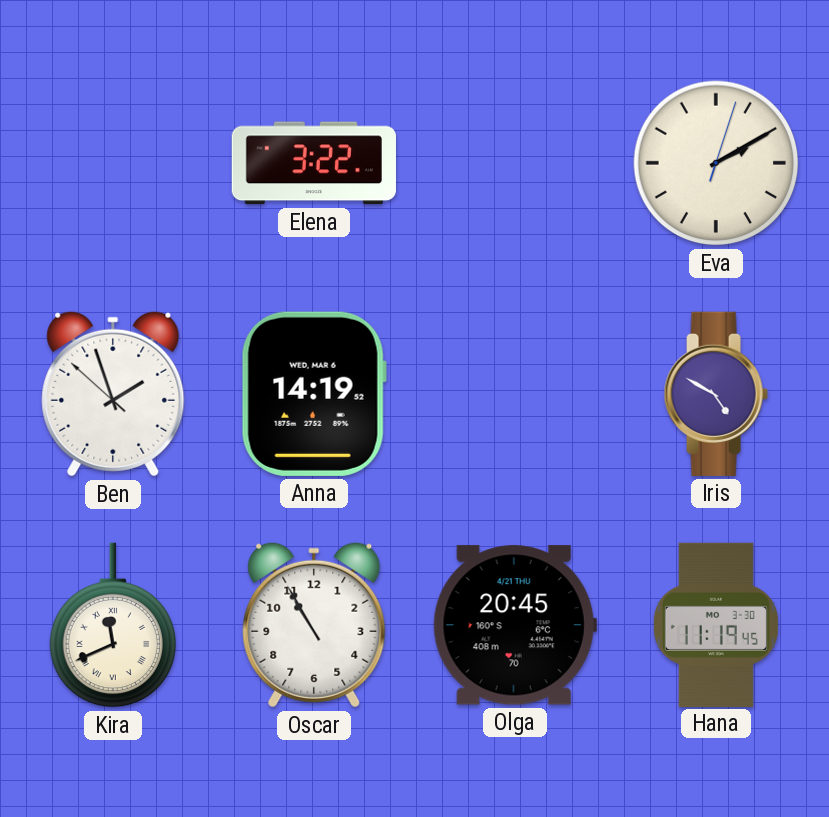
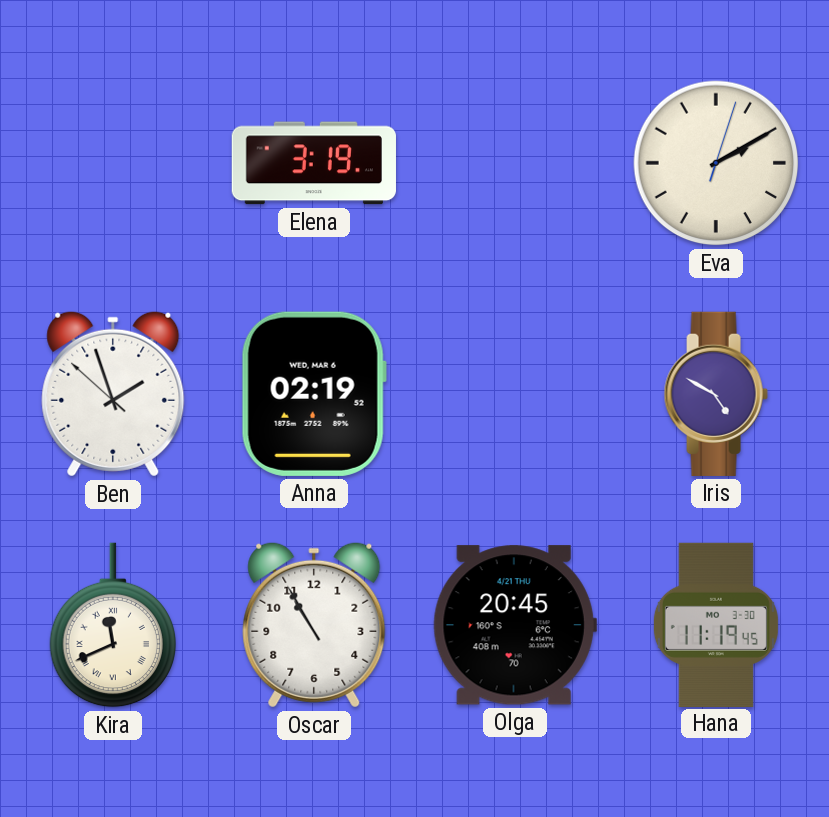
Elena: 3:22 -> 3:19 (314, 163)
Anna: 14:19 -> 02:19 (314, 394)
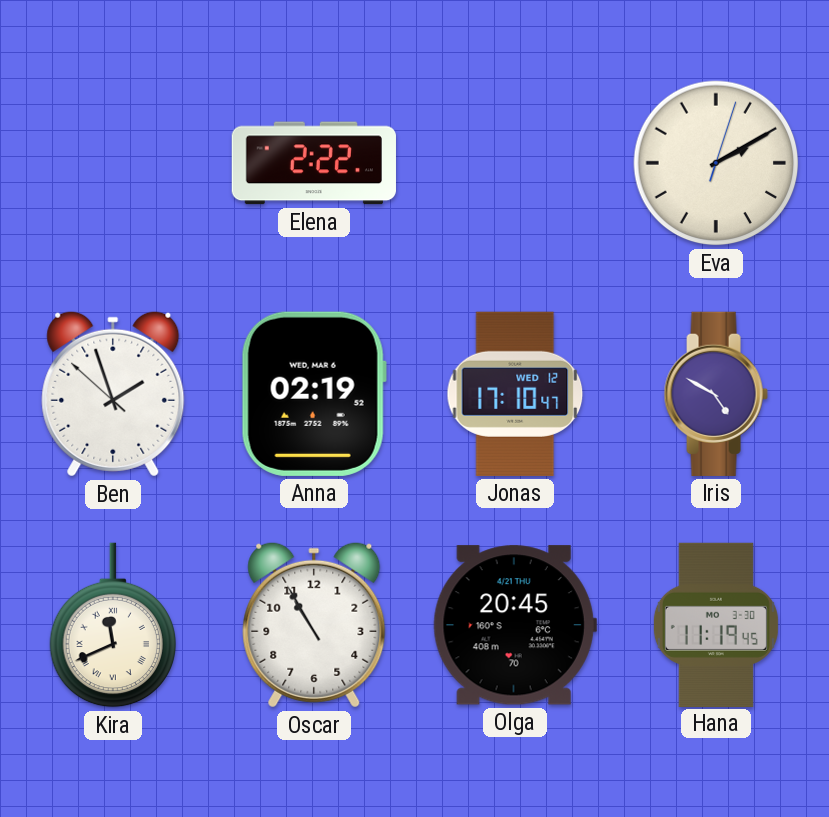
Elena: 3:19 -> 2:22 (314, 163)
Jonas: none -> 17:10 (515, 394)
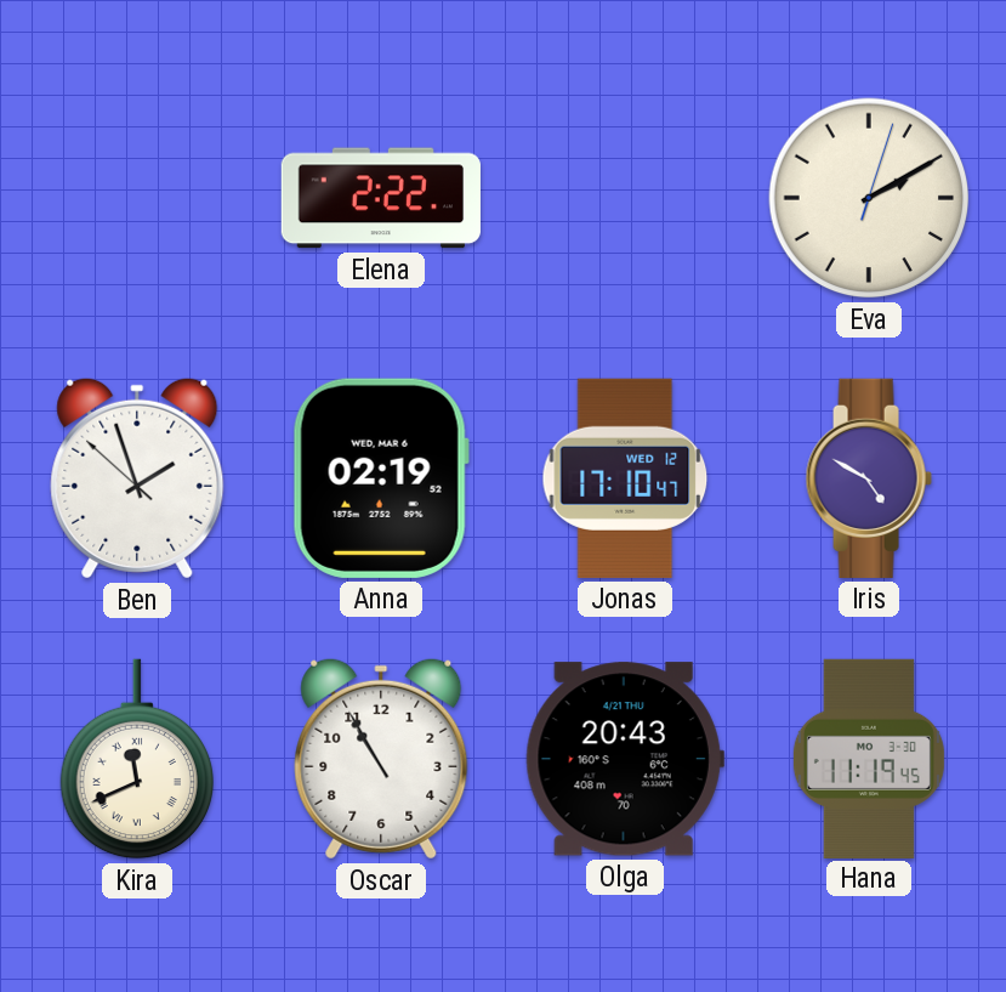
Olga: 20:45 -> 20:43 (625, 759)
